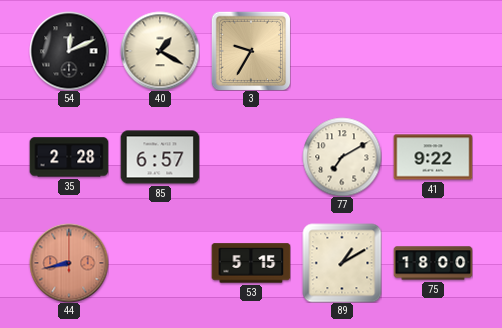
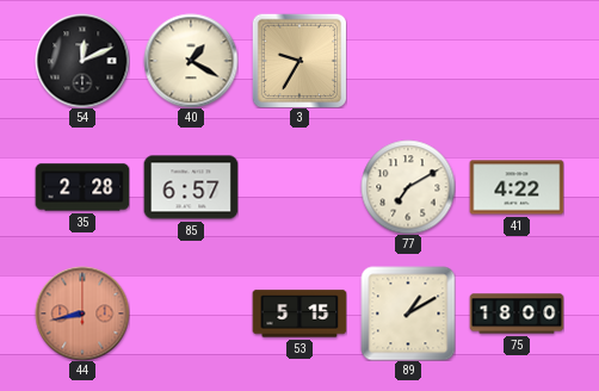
41: 9:22 -> 4:22 (517, 187)
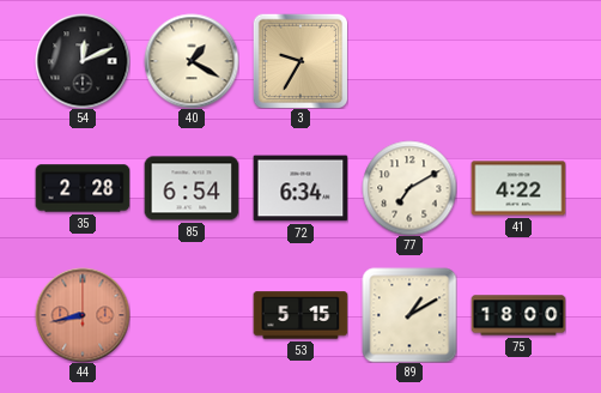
85: 6:57 -> 6:54 (192, 188)
72: none -> 6:34 (300, 188)
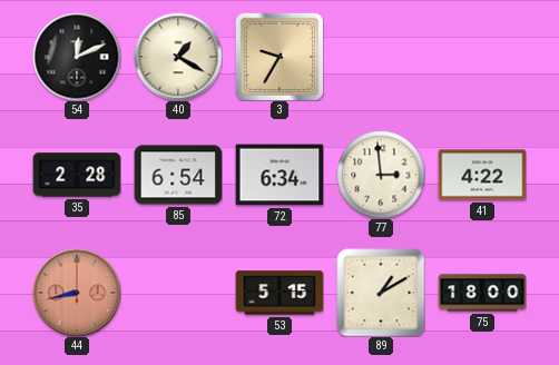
77: 7:10 -> 2:59 (381, 175)
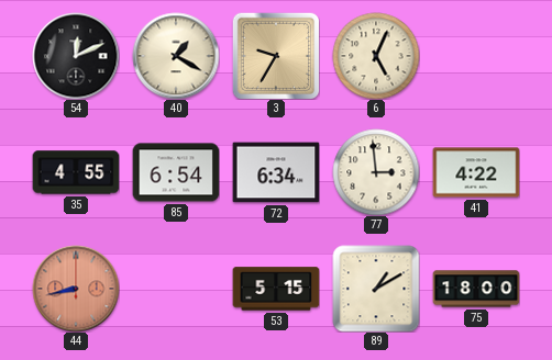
6: none -> 5:04 (376, 56)
35: 2:28 -> 4:55 (76, 172)
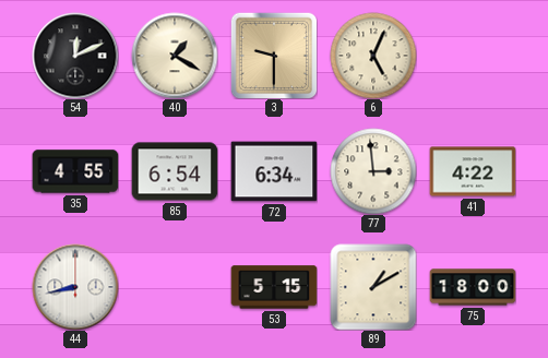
3: 9:35 -> 9:30 (274, 56)
44 dial: salmon -> white (75, 287)
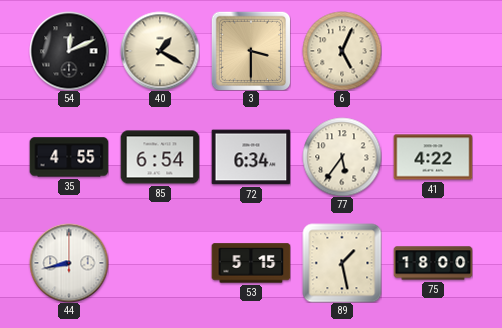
3: 9:30 -> 3:30 (251, 51)
77: 2:59 -> 5:36 (342, 157)
89: 1:10 -> 1:28 (342, 263)
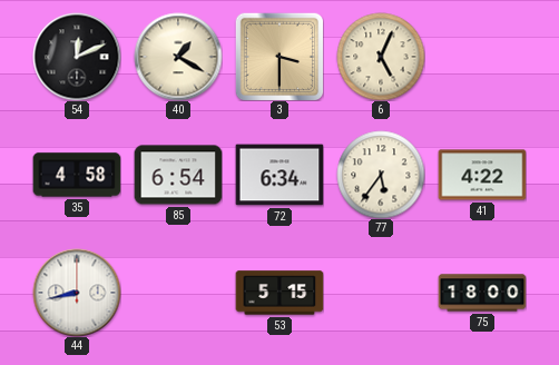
35: 4:55 -> 4:58 (77, 175)
89: 1:28 -> none (342, 263)
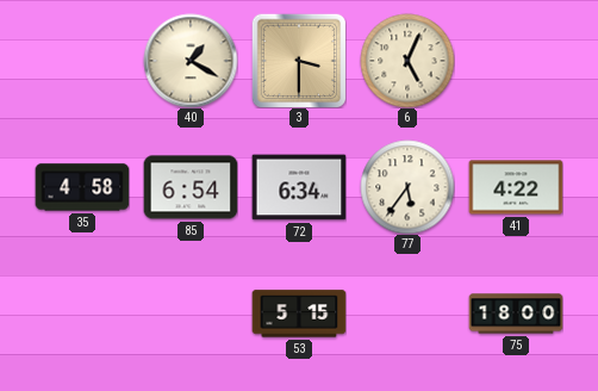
54: 12:11 -> none (77, 57)
44: 8:43 -> none (77, 293)
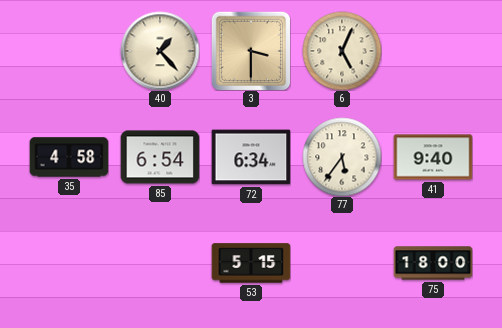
40: 1:20 -> 1:23 (160, 51)
41: 4:22 -> 9:40 (433, 157)
